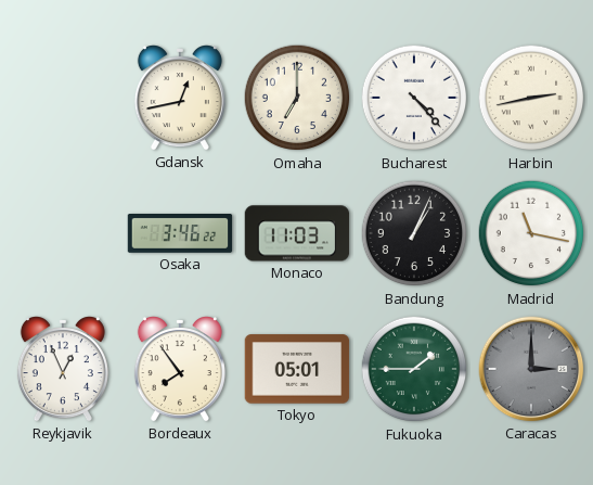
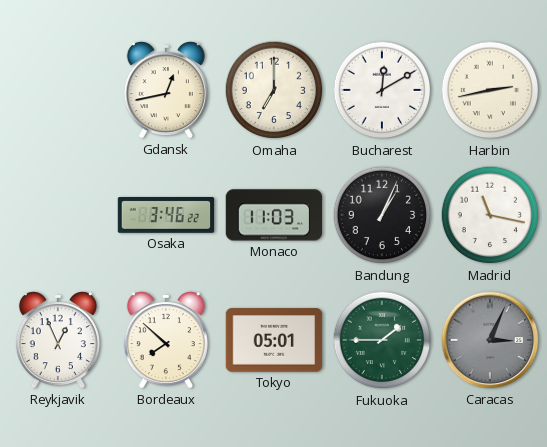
Bucharest: 4:23 -> 12:10 (382, 90)
Bordeaux: 7:54 -> 7:52 (166, 340)
Caracas: 3:00 -> 3:04 (490, 340)
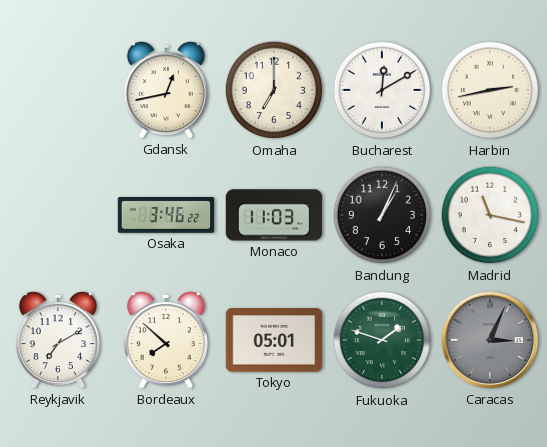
Reykjavik: 12:56 -> 7:10 (58, 340)
Fukuoka: 1:45 -> 1:48 (382, 340)
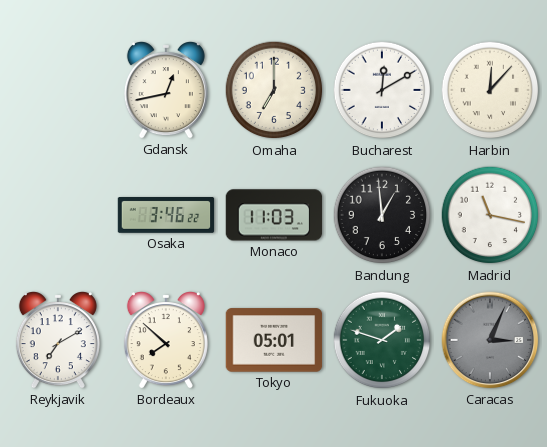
Harbin: 2:43 -> 12:07 (490, 90)
Bandung: 1:04 -> 12:59 (382, 215)
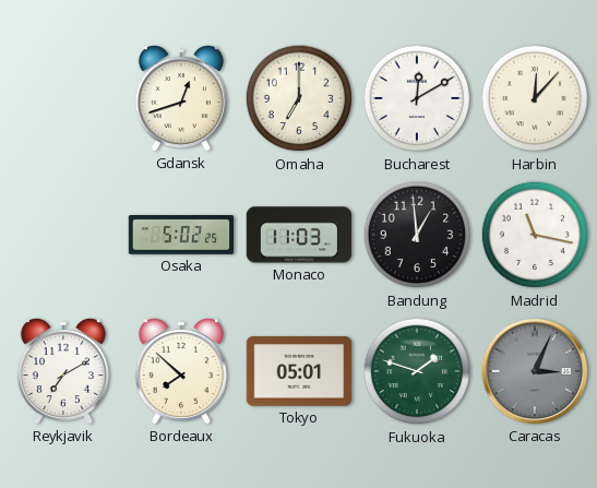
Gdansk: 12:43 -> 12:42 (181, 98)
Osaka: 3:46 -> 5:02 (181, 236)
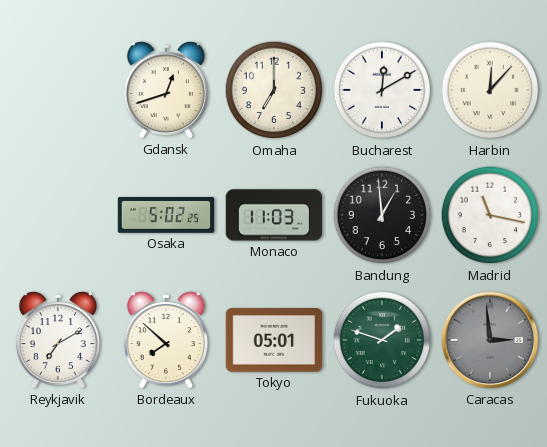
Caracas: 3:04 -> 2:59 (490, 340)
